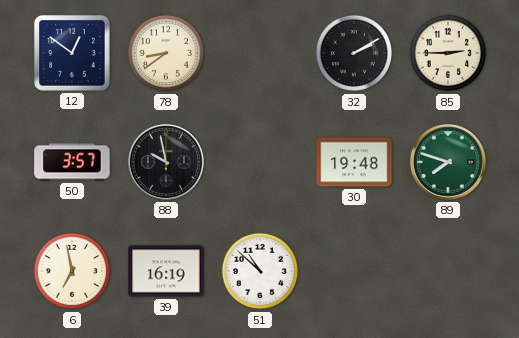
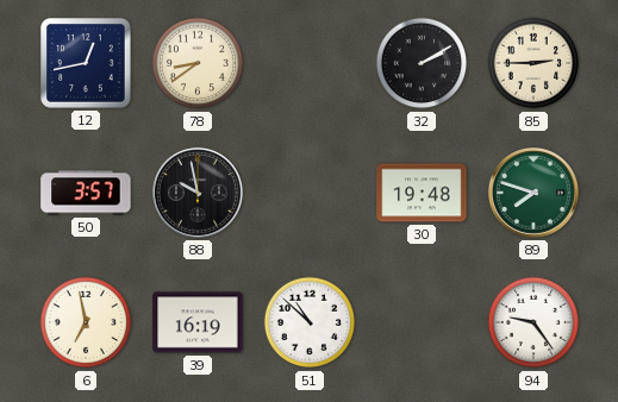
12: 12:51 -> 12:43 (86, 63)
94: none -> 9:24 (533, 322)
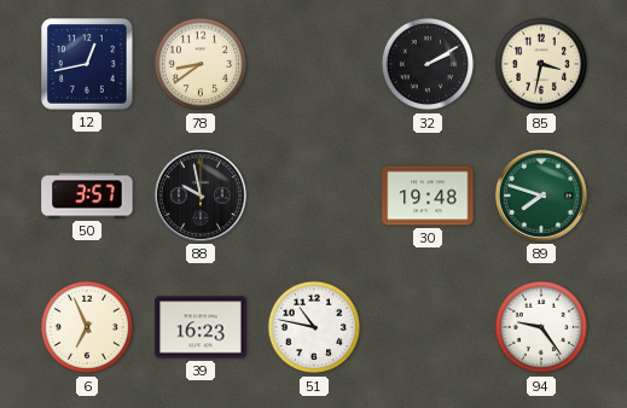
85: 2:45 -> 3:32 (541, 64)
6: 6:58 -> 6:56 (87, 327)
39: 16:19 -> 16:23 (201, 327)
51: 10:52 -> 10:47 (314, 327)
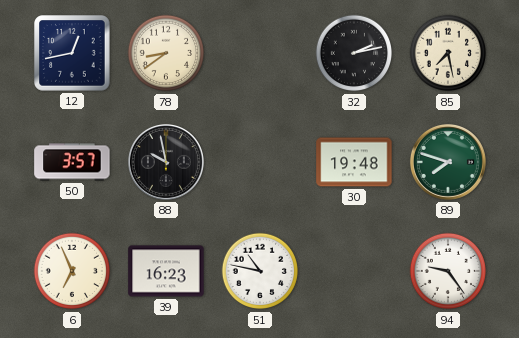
32: 2:10 -> 2:13 (354, 53)
85: 3:32 -> 7:28 (448, 53)
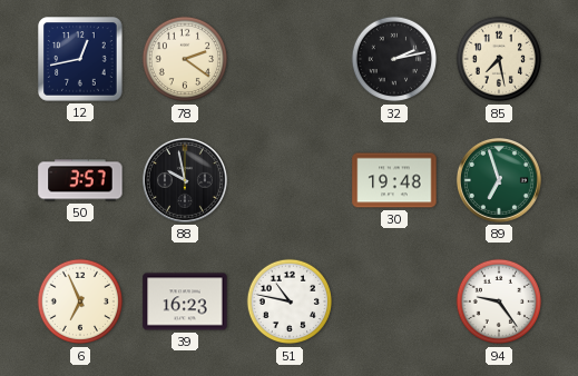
78: 8:39 -> 2:21 (185, 59)
89: 7:48 -> 6:57 (499, 180)
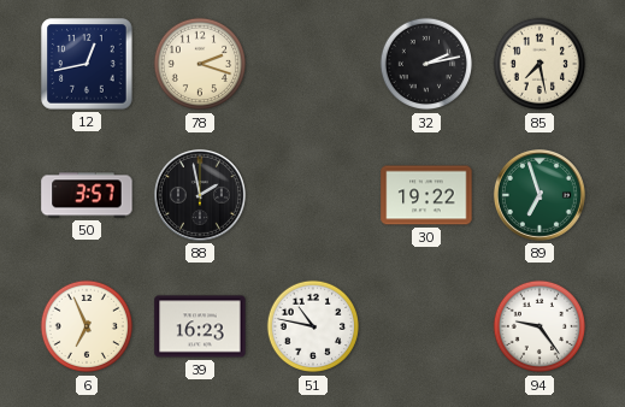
78: 2:21 -> 2:18 (200, 64)
88: 9:58 -> 1:58 (200, 195)
30: 19:48 -> 19:22 (426, 195)
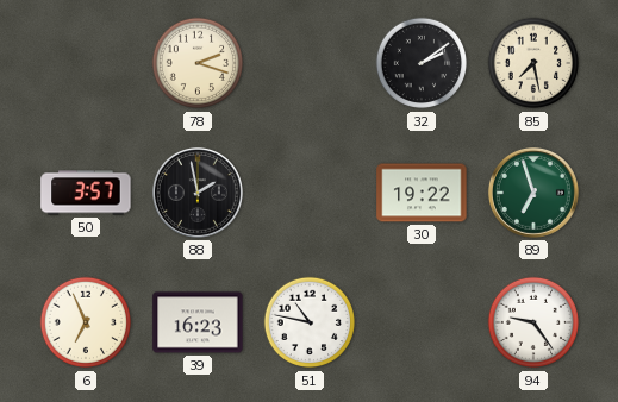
12: 12:43 -> none (87, 64)
32: 2:13 -> 2:09 (422, 63)
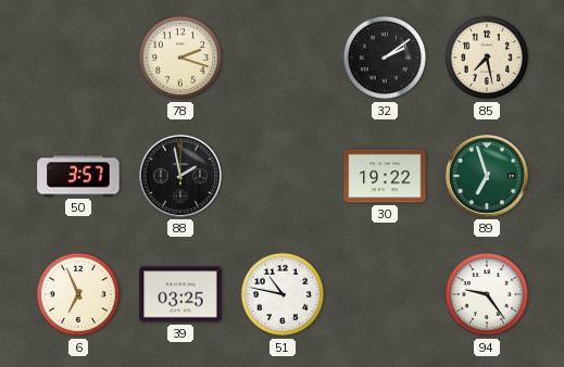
39: 16:23 -> 03:25 (180, 294)
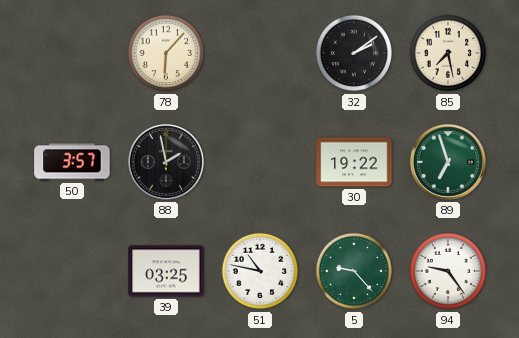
78: 2:18 -> 6:07 (166, 53)
6: 6:56 -> none (78, 294)
5: none -> 9:23 (354, 271)
